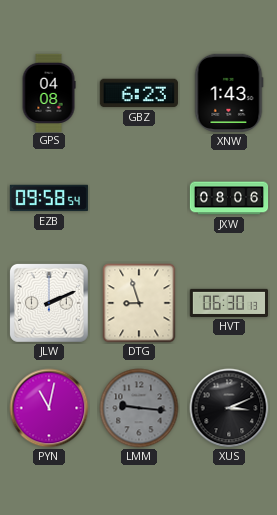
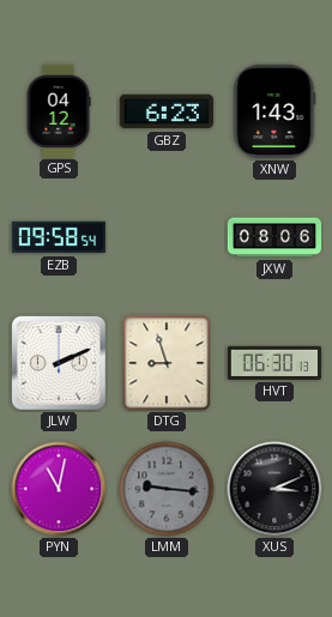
GPS: 04:08 -> 04:12 (59, 110)
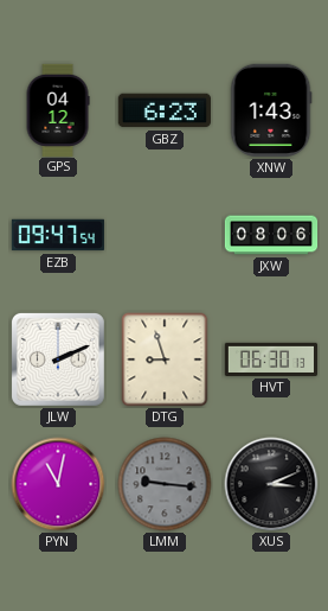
EZB: 09:58 -> 09:47 (57, 235)
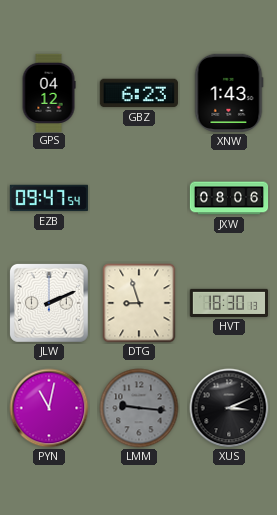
HVT: 06:30 -> 18:30 (228, 303)
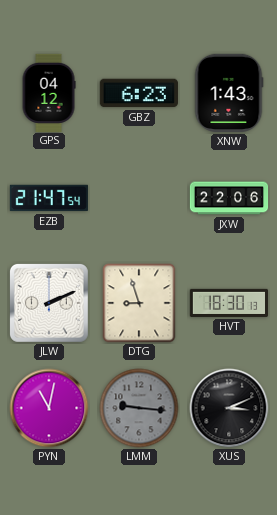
EZB: 09:47 -> 21:47 (48, 198)
JXW: 08:06 -> 22:06 (229, 198)
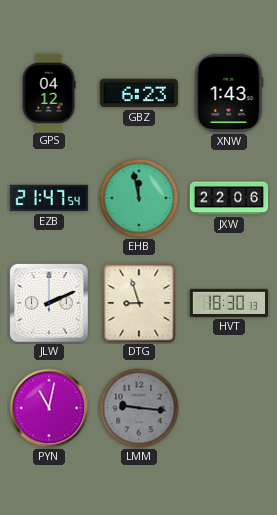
EHB: none -> 11:58 (139, 198)
XUS: 3:11 -> none (229, 408)
